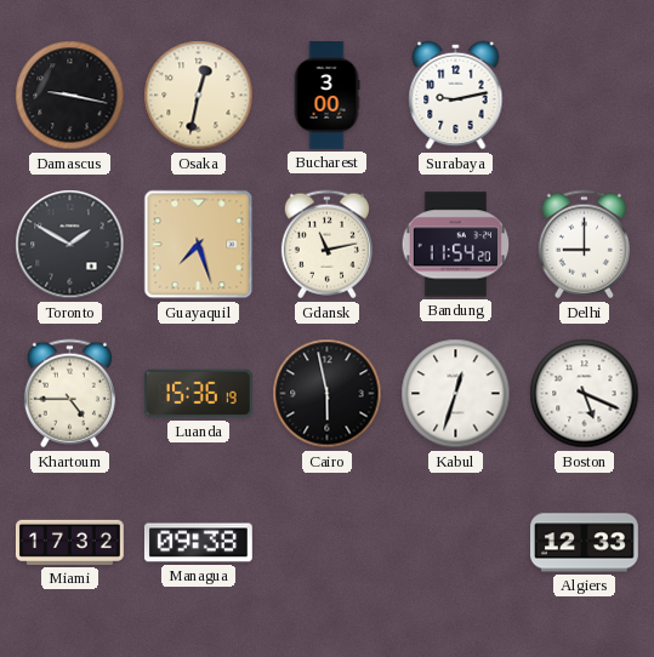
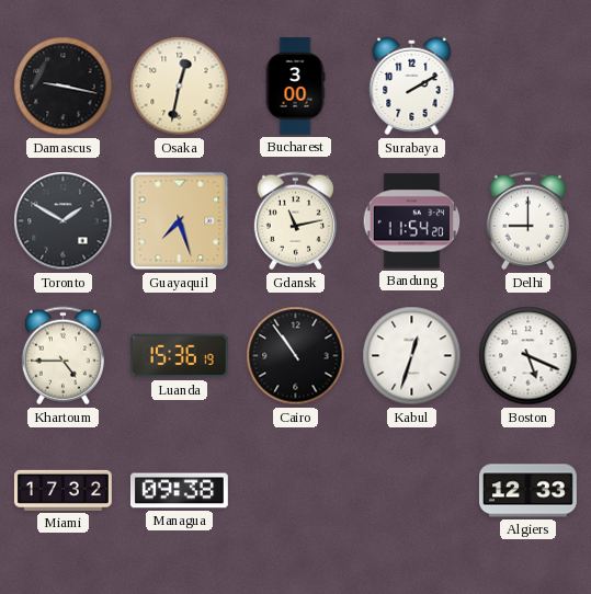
Surabaya: 9:13 -> 2:10 (412, 87)
Cairo: 5:58 -> 10:54 (296, 356)
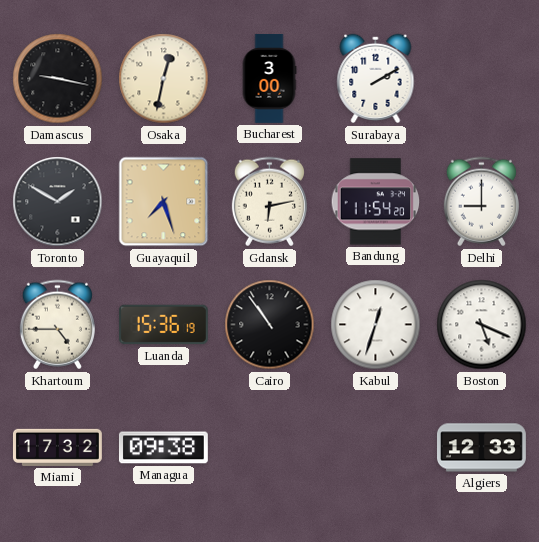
Gdansk: 11:13 -> 6:13 (269, 202)
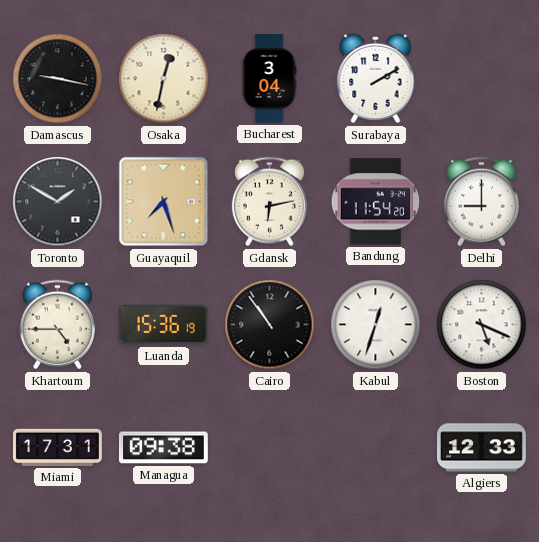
Bucharest: 3:00 -> 3:04 (269, 79)
Miami: 17:32 -> 17:31 (57, 447)
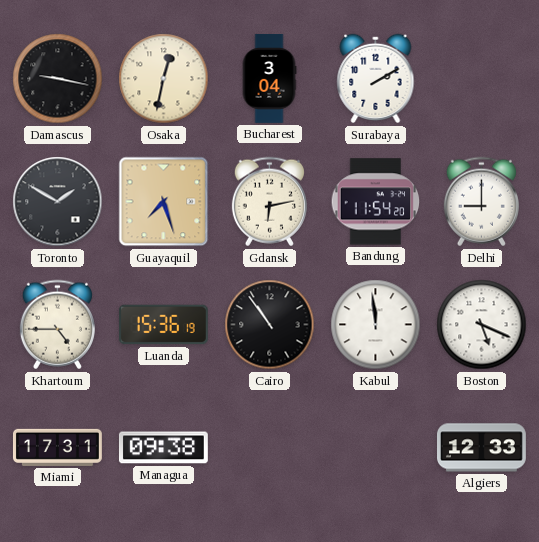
Kabul: 12:33 -> 11:59 (376, 325)
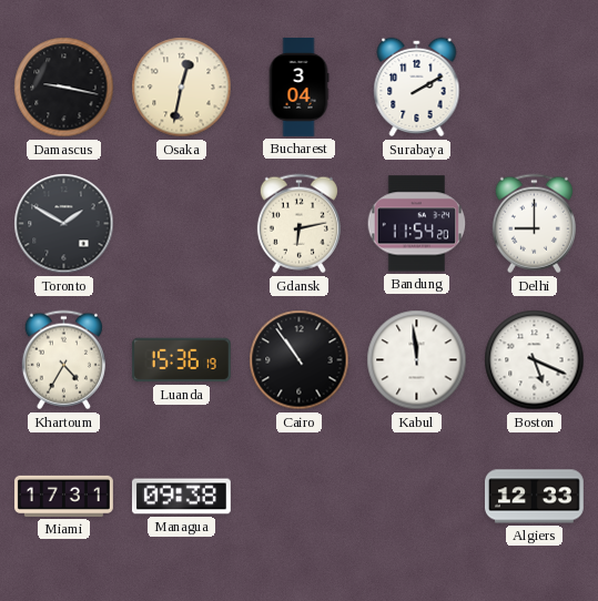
Guayaquil: 7:27 -> none (164, 202)
Khartoum: 4:45 -> 4:35 (63, 360)
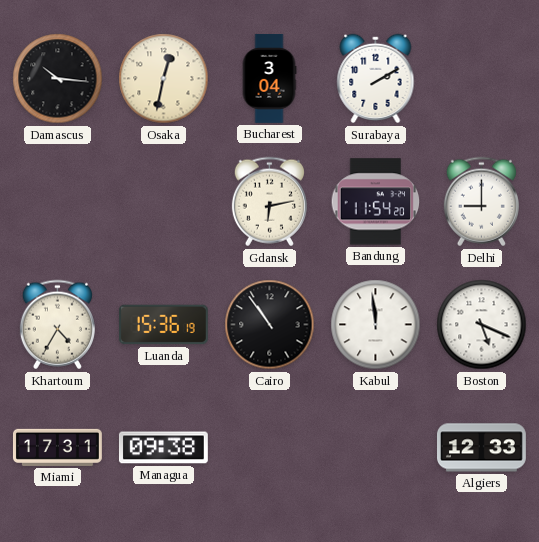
Damascus: 9:17 -> 10:16 (58, 79)
Toronto: 1:50 -> none (64, 224)
